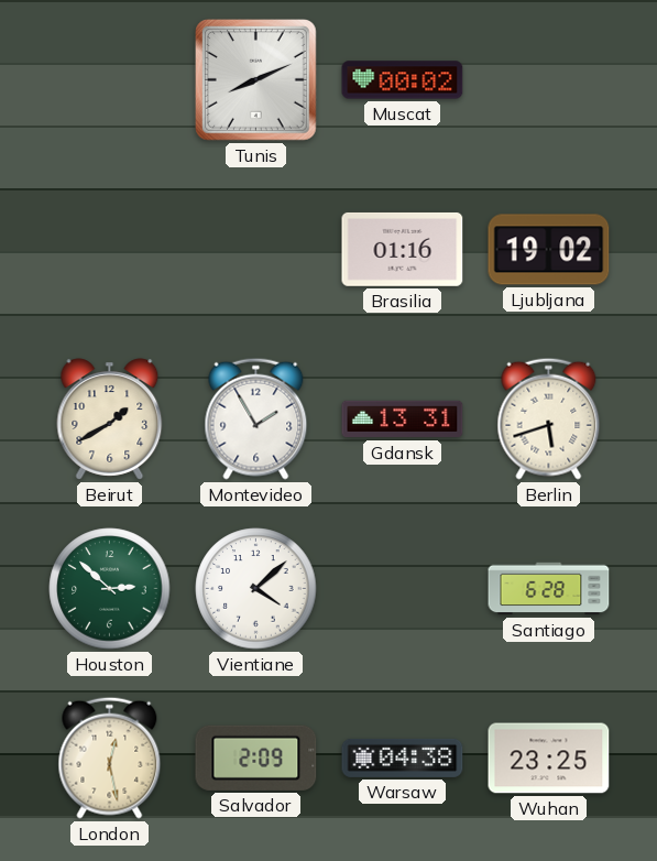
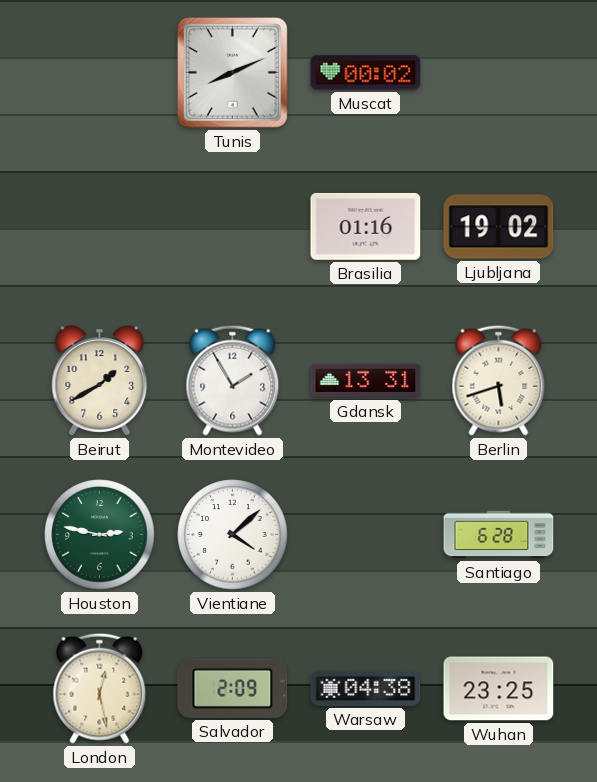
Houston: 2:52 -> 2:47 (100, 535)
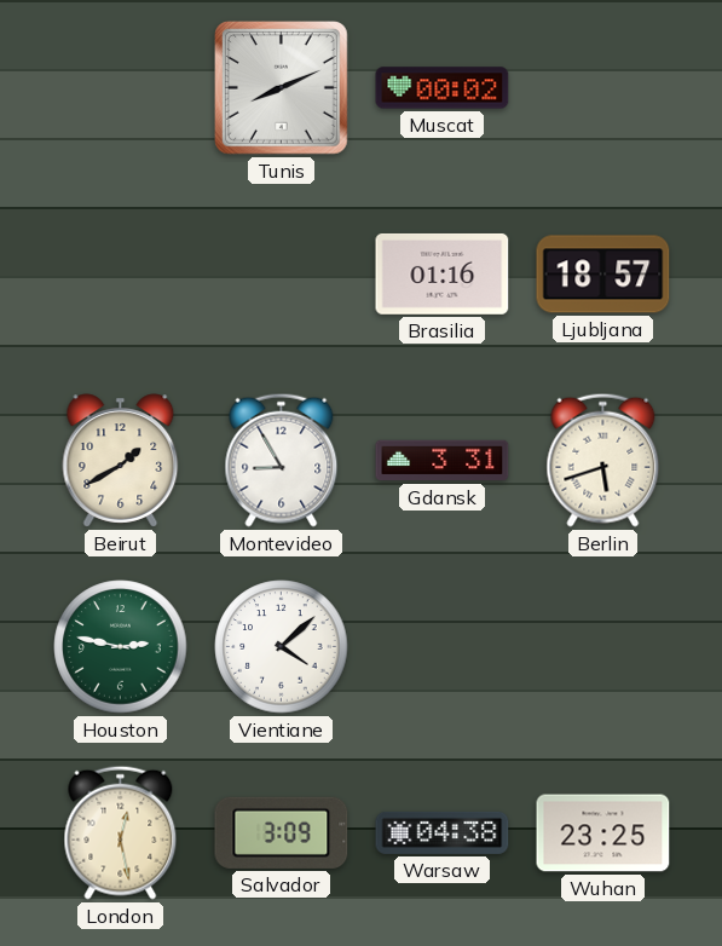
Ljubljana: 19:02 -> 18:57 (603, 275)
Montevideo: 1:55 -> 8:55 (282, 460)
Gdansk: 13:31 -> 3:31 (443, 461)
Santiago: 6:28 -> none (499, 535)
Salvador: 2:09 -> 3:09 (282, 832)
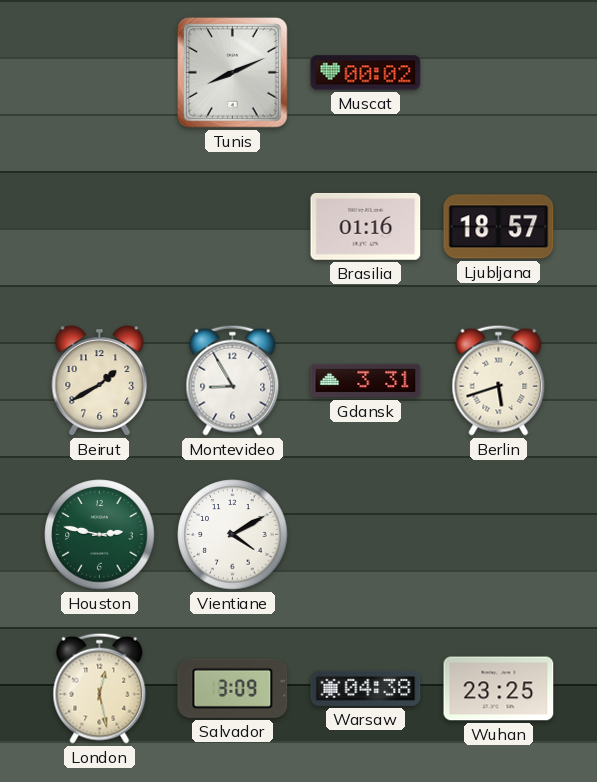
Vientiane: 4:08 -> 4:10 (233, 535)
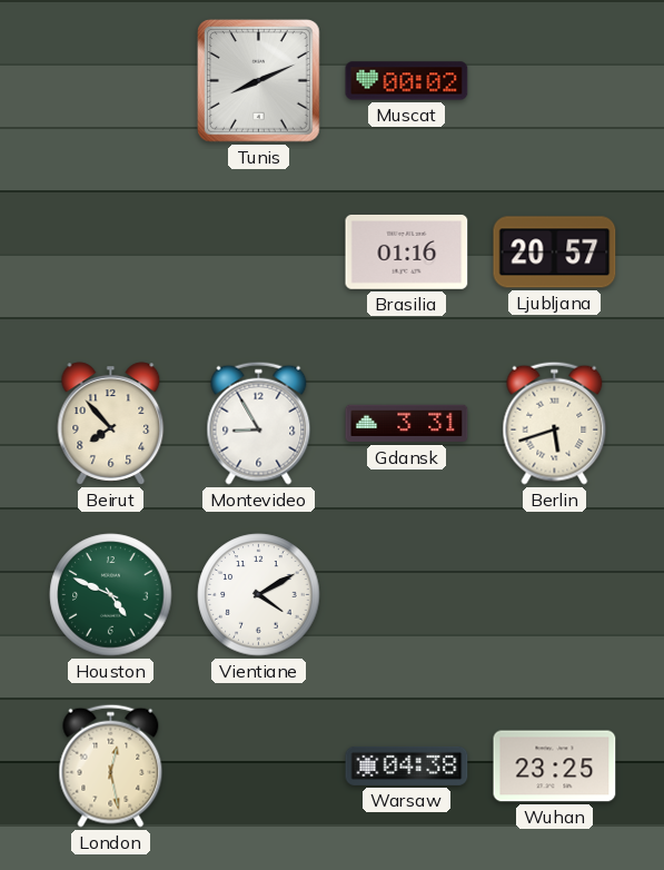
Ljubljana: 18:57 -> 20:57 (555, 253)
Beirut: 1:40 -> 7:53 (111, 424)
Houston: 2:47 -> 4:49 (111, 595)
Salvador: 3:09 -> none (233, 688)
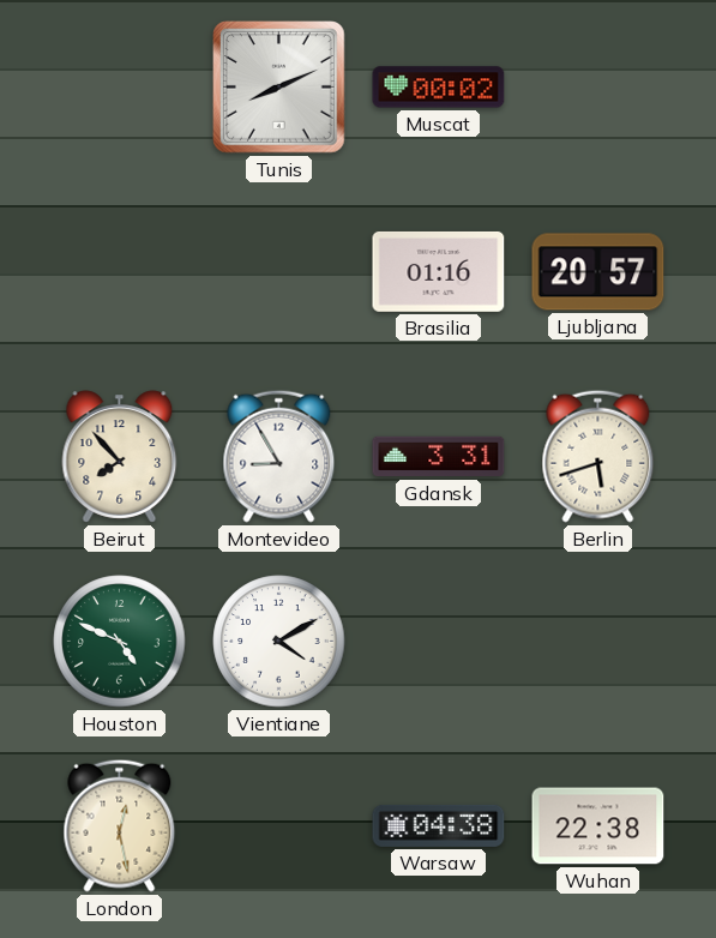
Wuhan: 23:25 -> 22:38 (598, 826)
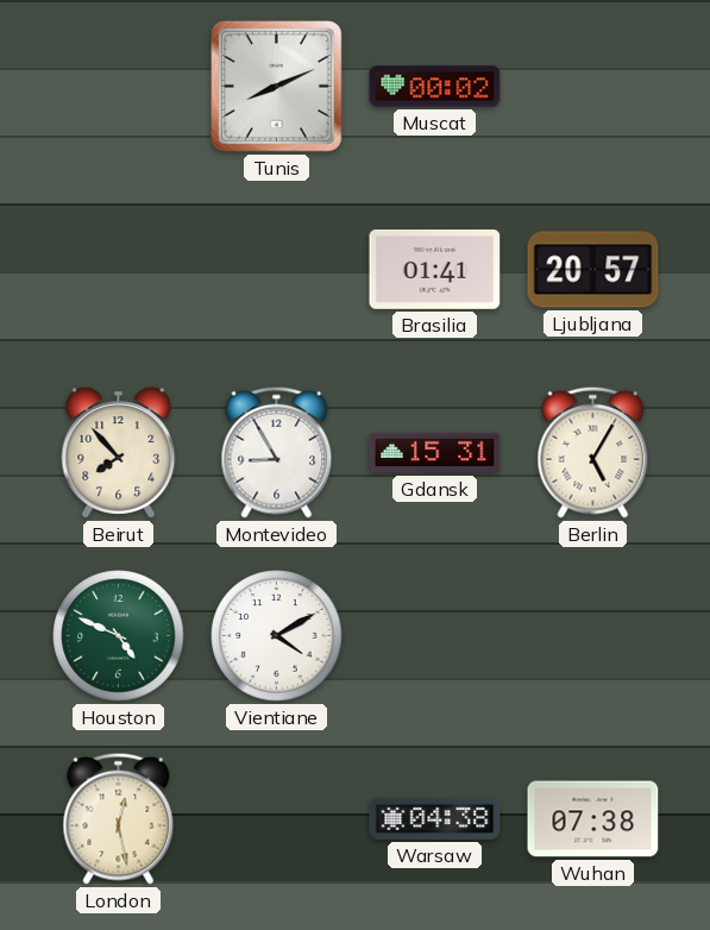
Brasilia: 01:16 -> 01:41 (435, 269)
Gdansk: 3:31 -> 15:31 (435, 453)
Berlin: 5:42 -> 5:05 (593, 452)
Wuhan: 22:38 -> 07:38 (593, 819)
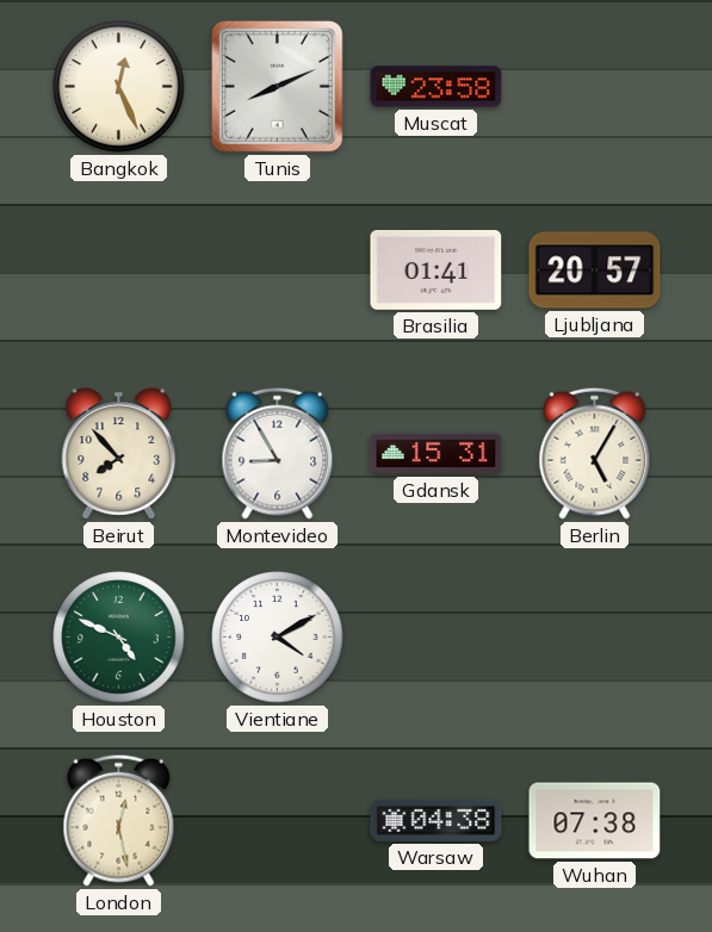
Bangkok: none -> 12:26 (119, 87)
Muscat: 00:02 -> 23:58 (437, 87)
